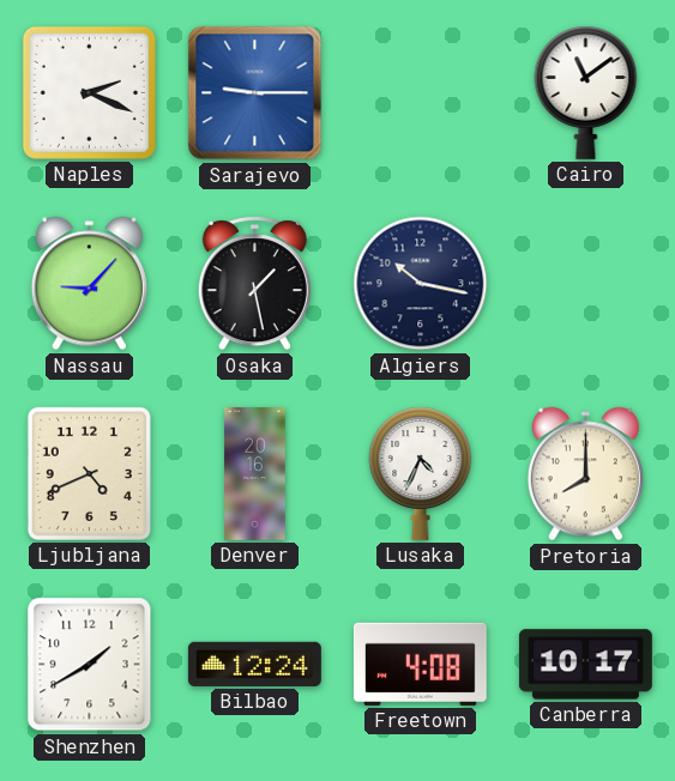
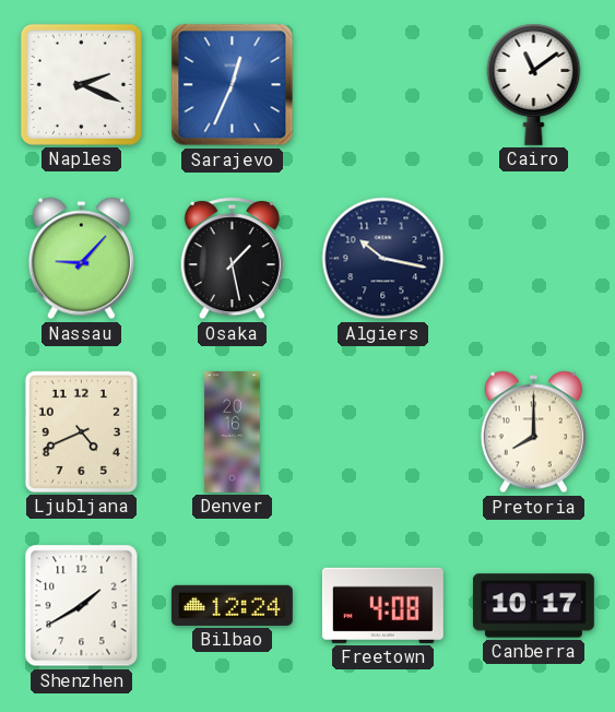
Sarajevo: 9:15 -> 12:34 (233, 85)
Lusaka: 4:34 -> none (421, 473)
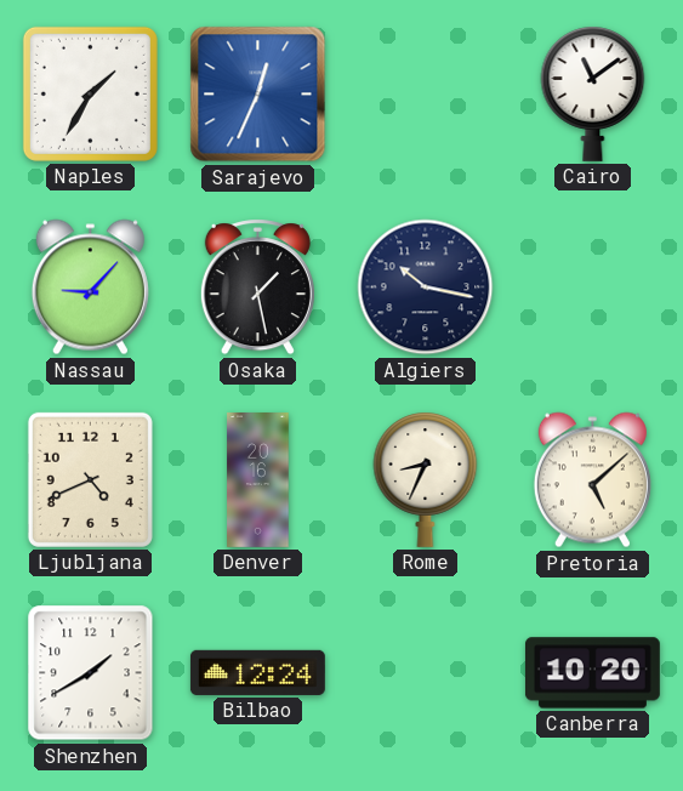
Naples: 2:19 -> 1:35 (90, 93)
Rome: none -> 8:34 (426, 479)
Pretoria: 8:00 -> 5:08 (592, 480)
Freetown: 4:08 -> none (382, 605)
Canberra: 10:17 -> 10:20 (592, 673)
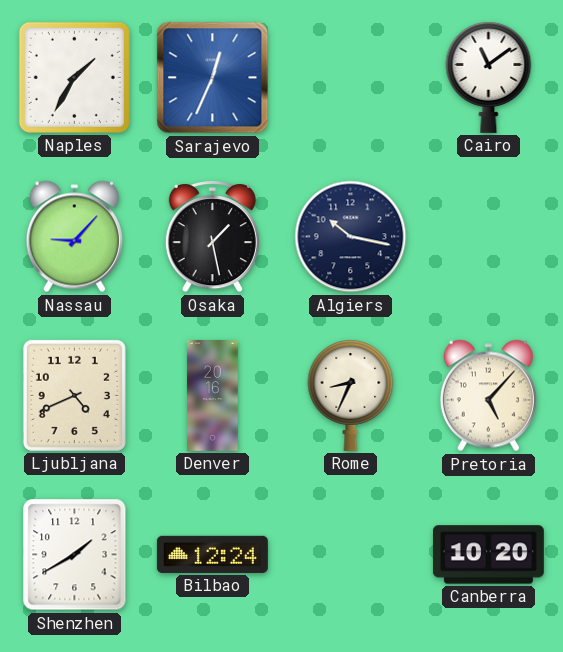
Pretoria: 5:08 -> 5:07 (488, 396)
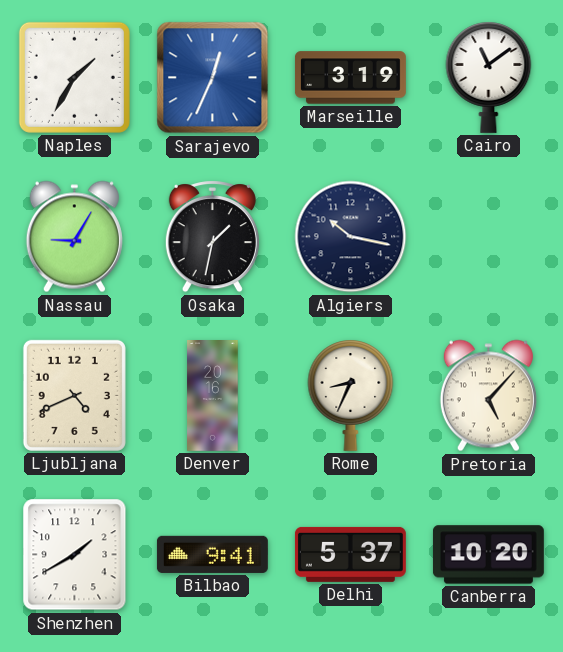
Marseille: none -> 3:19 (351, 78)
Nassau: 9:07 -> 9:05 (74, 237)
Osaka: 1:28 -> 1:32 (212, 237)
Bilbao: 12:24 -> 9:41 (212, 554)
Delhi: none -> 5:37 (350, 554)
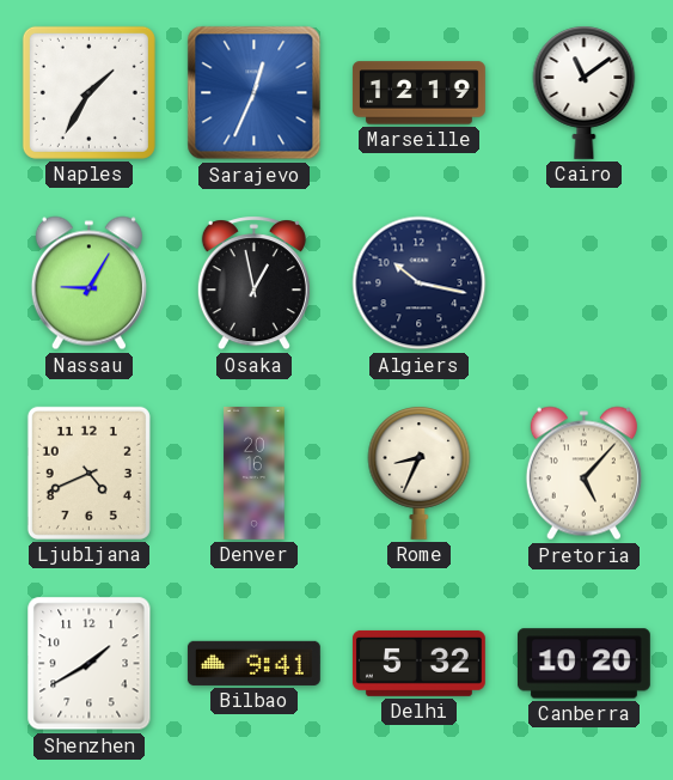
Marseille: 3:19 -> 12:19 (420, 93)
Osaka: 1:32 -> 12:58 (253, 284)
Delhi: 5:37 -> 5:32 (418, 663)
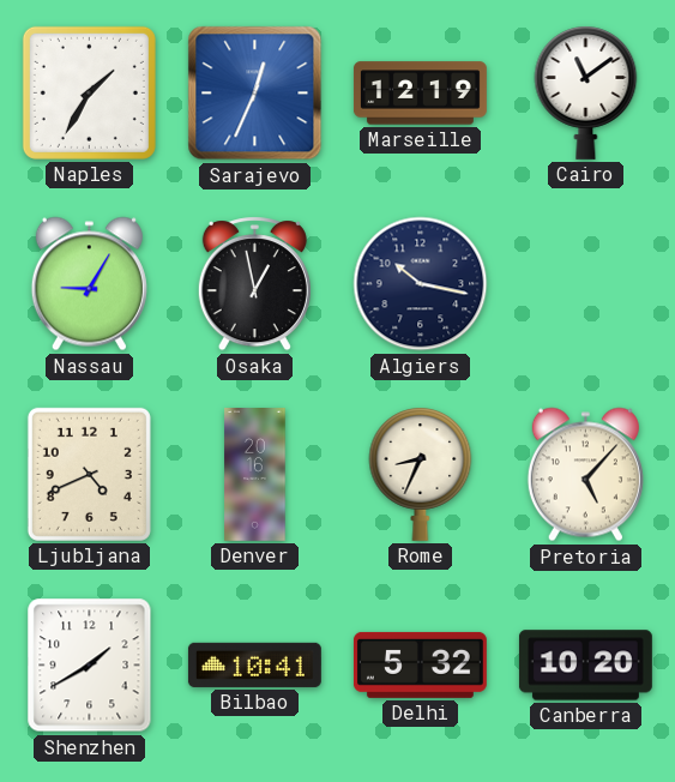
Bilbao: 9:41 -> 10:41 (254, 664)
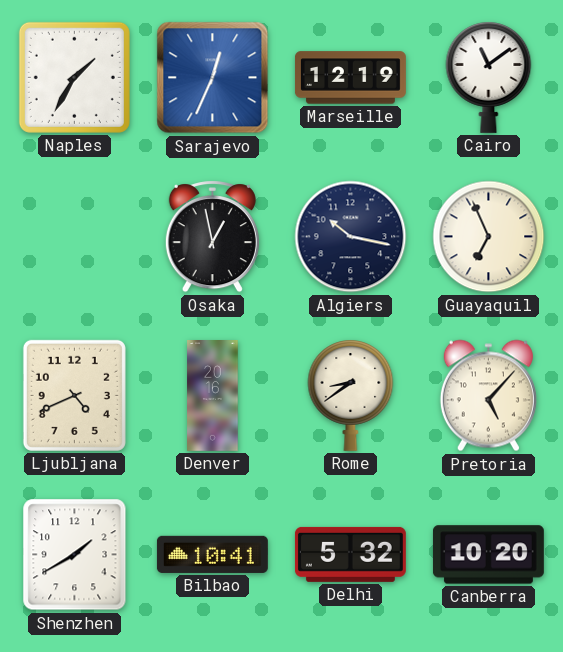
Nassau: 9:05 -> none (89, 284)
Guayaquil: none -> 6:56 (489, 237)
Rome: 8:34 -> 8:39 (351, 395)
